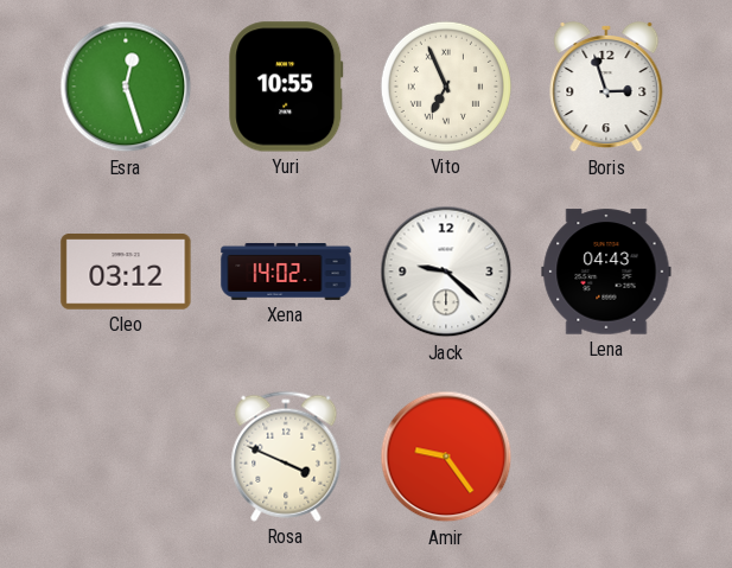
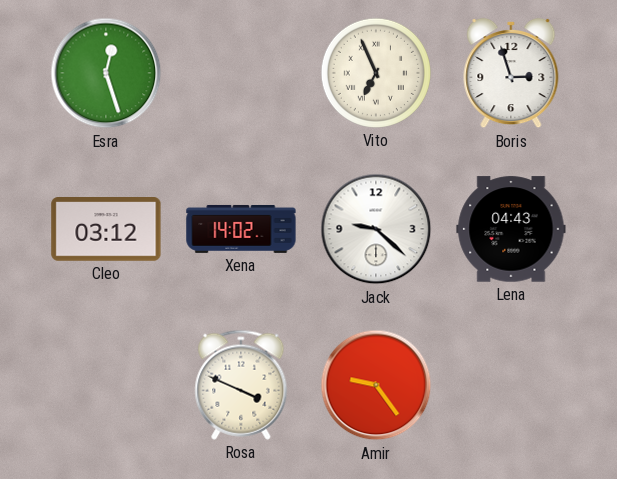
Yuri: 10:55 -> none (286, 87)
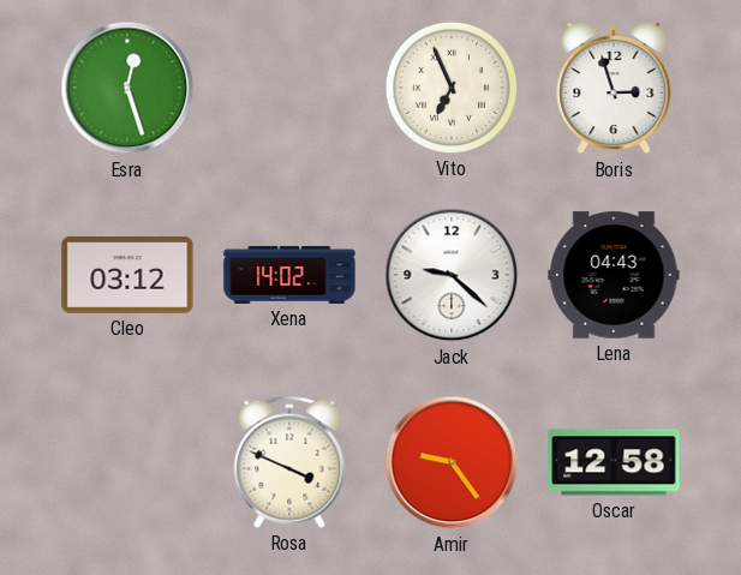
Oscar: none -> 12:58 (614, 462)
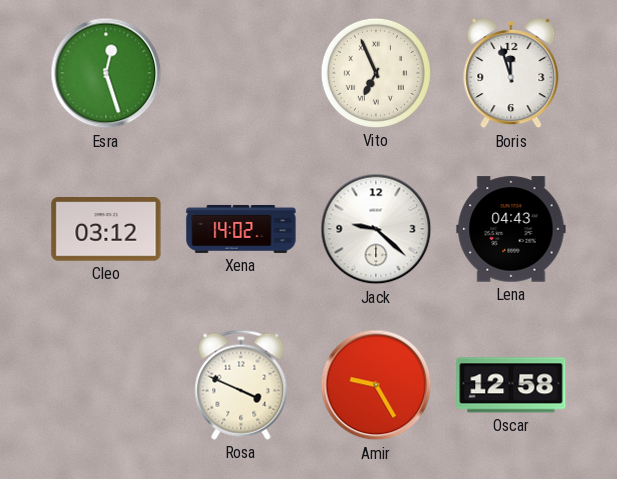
Boris: 2:57 -> 11:57 (511, 73)
Amir: 9:24 -> 9:25 (376, 385)
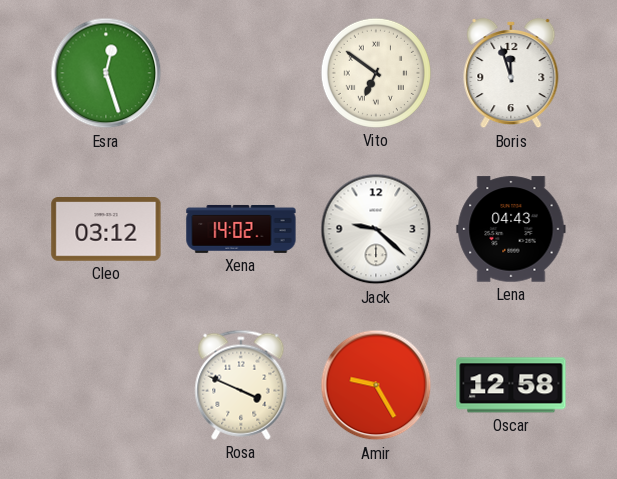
Vito: 6:56 -> 6:51 (376, 73)
